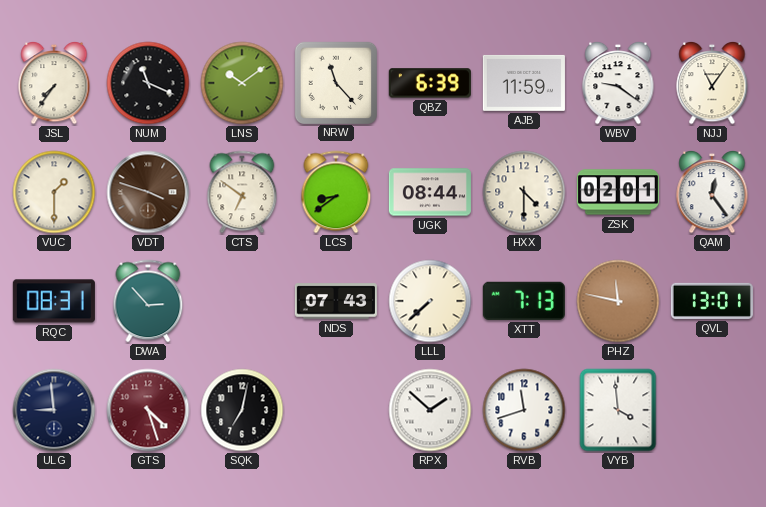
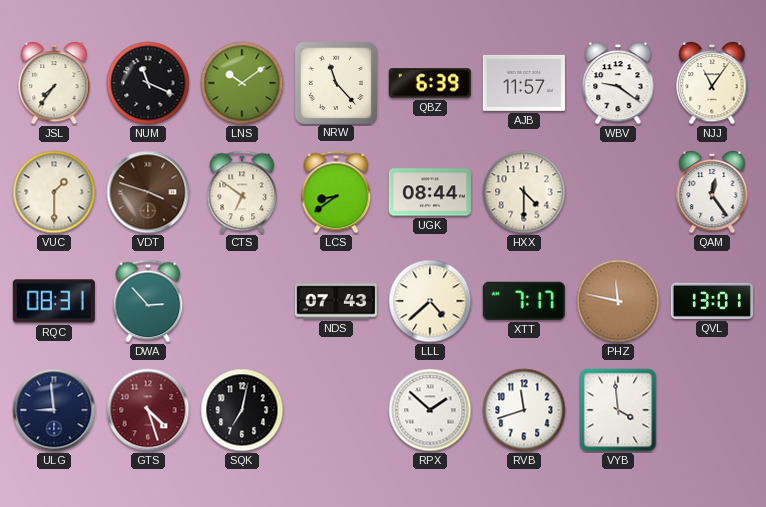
AJB: 11:59 -> 11:57 (524, 83)
ZSK: 02:01 -> none (618, 192)
LLL: 7:38 -> 4:38 (430, 301)
XTT: 7:13 -> 7:17 (524, 301)
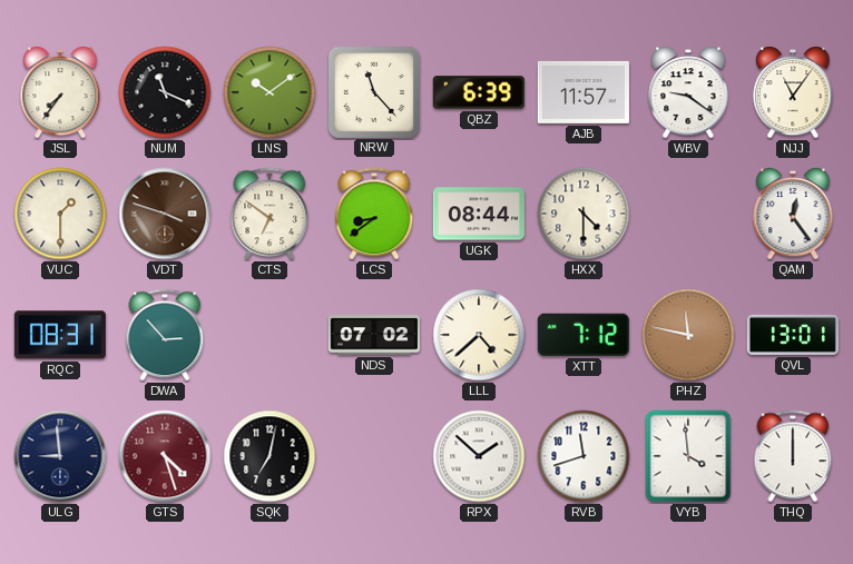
NDS: 07:43 -> 07:02 (374, 335)
XTT: 7:17 -> 7:12 (584, 335)
THQ: none -> 12:00 (793, 456)
